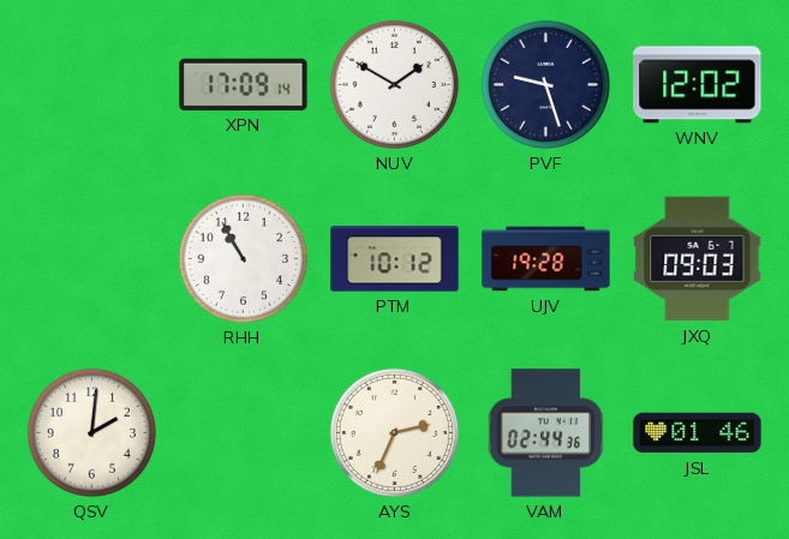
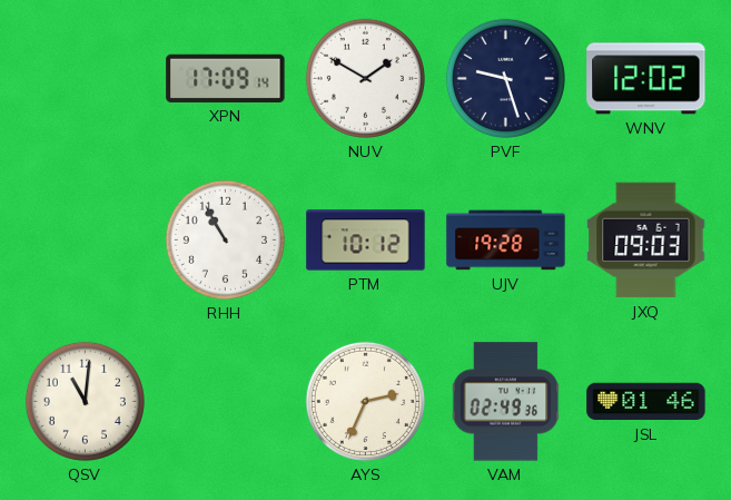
QSV: 2:01 -> 11:01 (85, 401)
VAM: 02:44 -> 02:49 (506, 402)
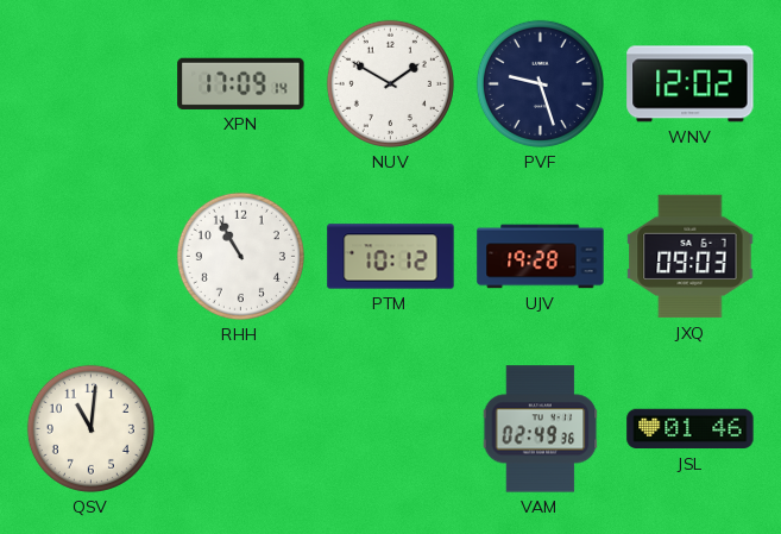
AYS: 2:34 -> none (365, 401)
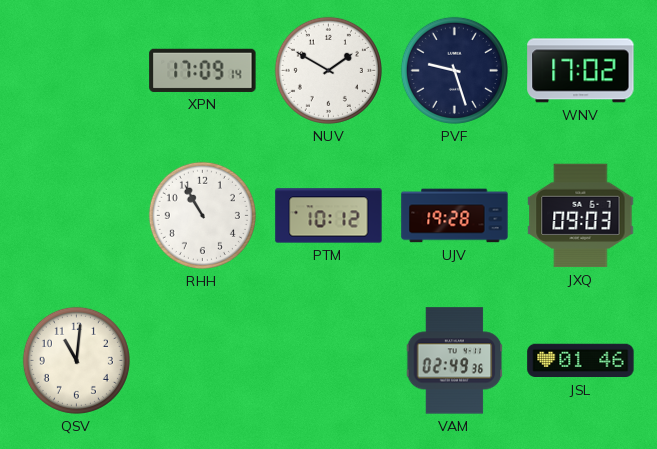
WNV: 12:02 -> 17:02 (581, 71)
